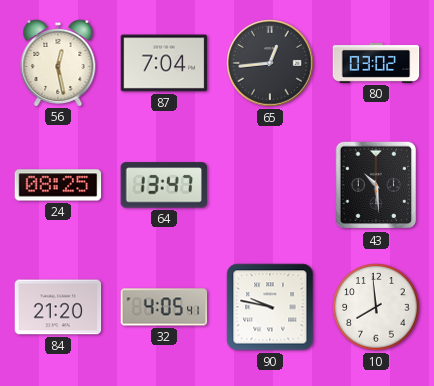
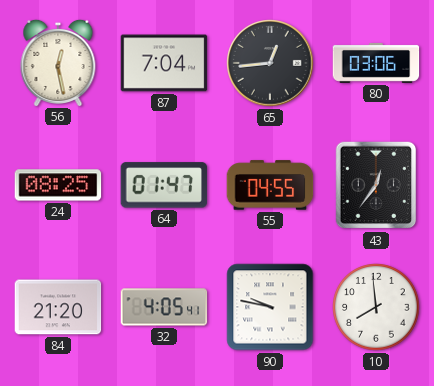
80: 03:02 -> 03:06 (376, 63)
64: 13:47 -> 01:47 (164, 185)
55: none -> 04:55 (270, 185)
43: 10:29 -> 12:36 (376, 185)
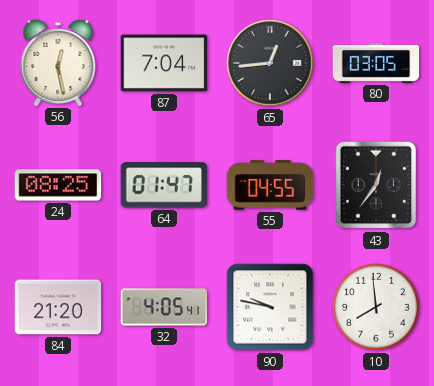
80: 03:06 -> 03:05 (376, 63)
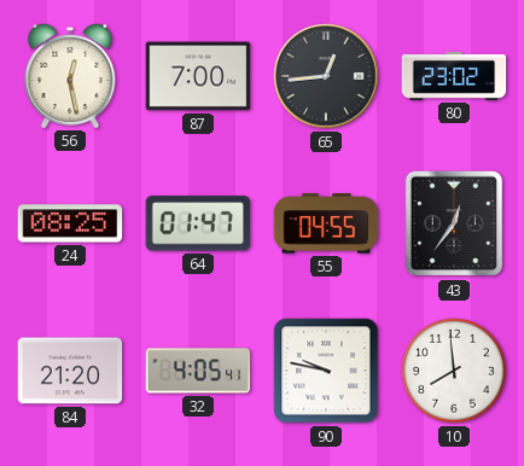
87: 7:04 -> 7:00 (198, 76)
80: 03:05 -> 23:02 (454, 76)
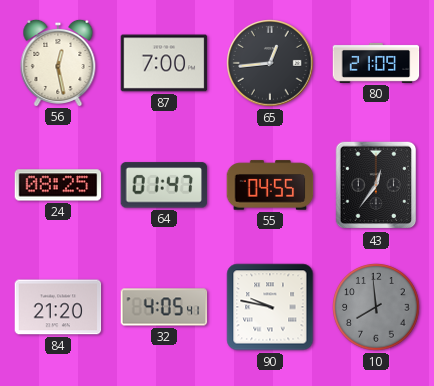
80: 23:02 -> 21:09 (376, 63)
10 dial: white -> grey (376, 307)
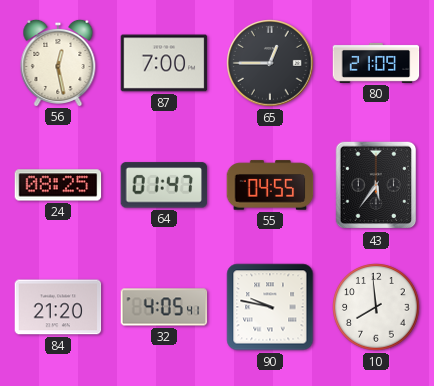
65: 12:44 -> 12:45 (270, 63)
43: 12:36 -> 5:36 (376, 185)
10 dial: grey -> white (376, 307)
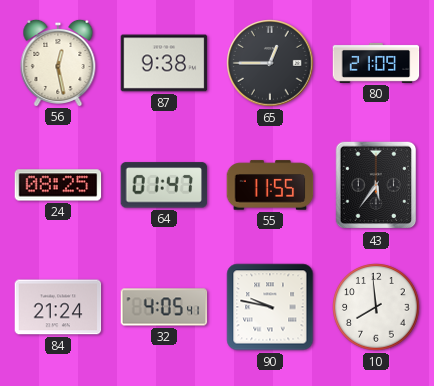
87: 7:00 -> 9:38 (164, 63)
55: 04:55 -> 11:55 (270, 185)
84: 21:20 -> 21:24 (58, 307)
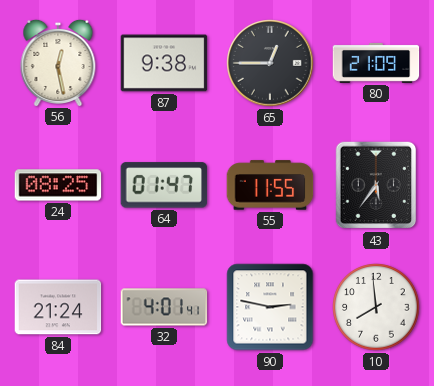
32: 4:05 -> 4:01 (164, 307)
90: 9:47 -> 2:47 (270, 307)
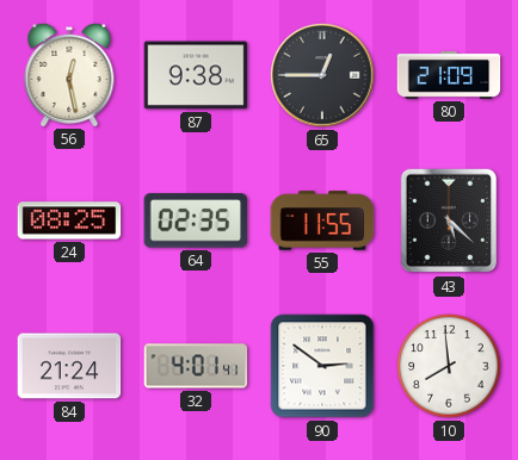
64: 01:47 -> 02:35 (196, 220)
43: 5:36 -> 5:22 (449, 220)
90: 2:47 -> 2:51 (322, 366)
